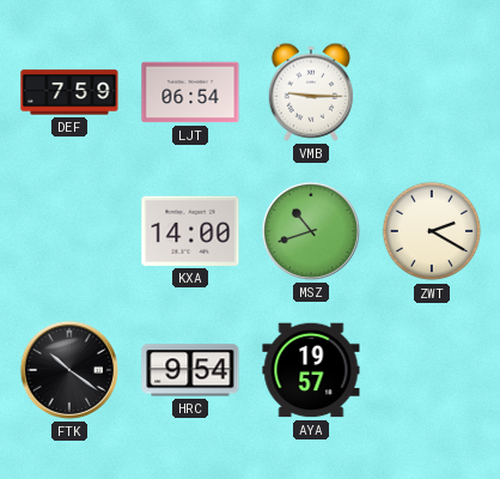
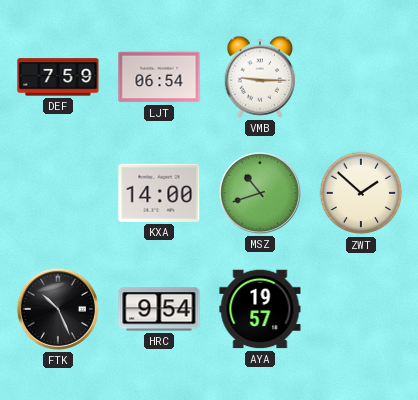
ZWT: 2:20 -> 1:52 (361, 193)
FTK: 10:21 -> 10:26 (58, 309)
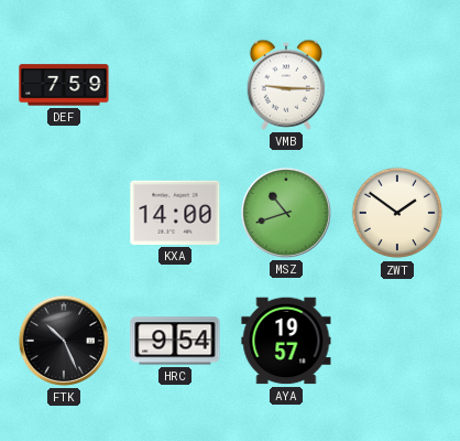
LJT: 06:54 -> none (159, 77)
ZWT: 1:52 -> 1:51 (397, 213)
